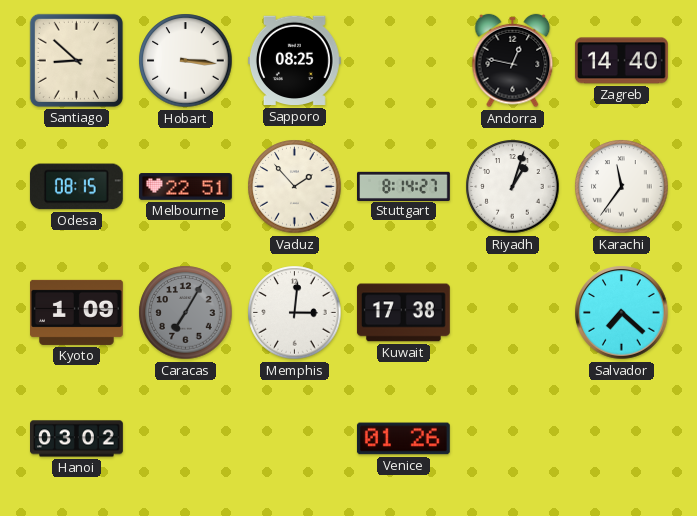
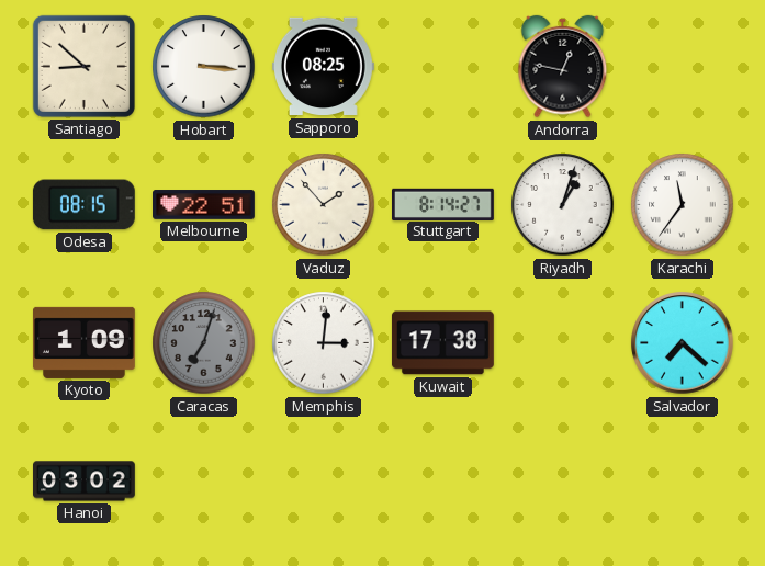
Zagreb: 14:40 -> none (621, 61)
Caracas: 7:05 -> 7:03 (204, 343)
Venice: 01:26 -> none (403, 439)
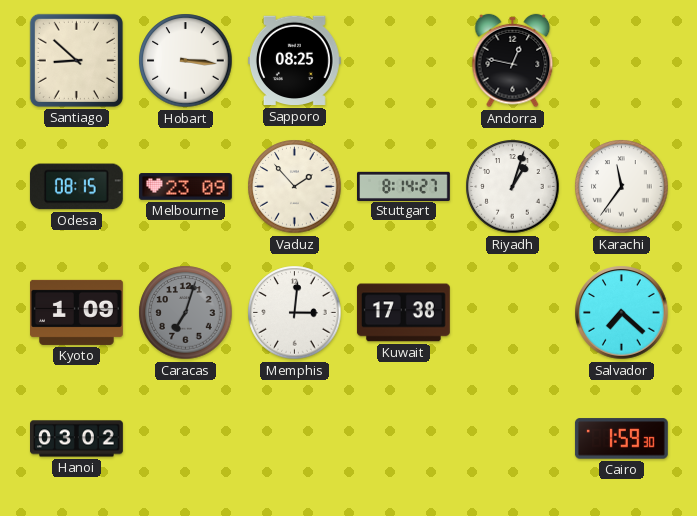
Melbourne: 22:51 -> 23:09 (186, 187)
Cairo: none -> 1:59 (621, 439)
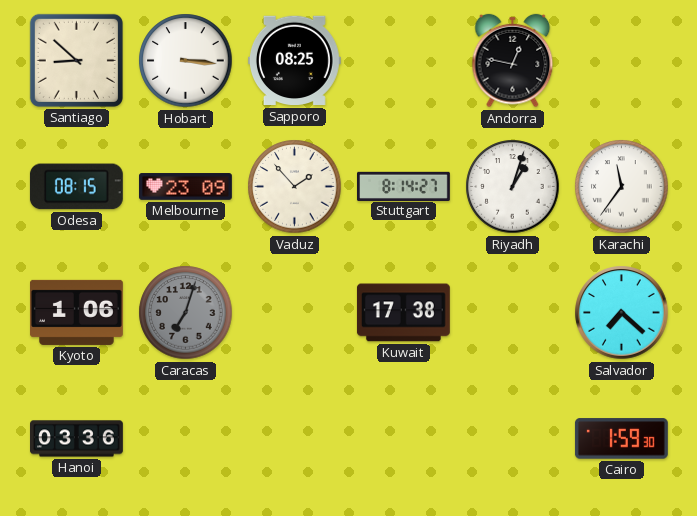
Kyoto: 1:09 -> 1:06 (77, 312)
Memphis: 3:01 -> none (295, 313)
Hanoi: 03:02 -> 03:36 (77, 439)
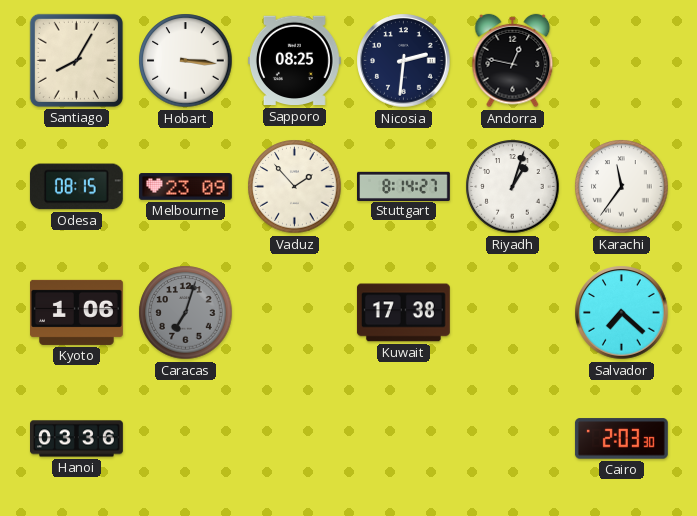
Santiago: 8:52 -> 8:05 (76, 60)
Nicosia: none -> 2:31 (404, 61)
Cairo: 1:59 -> 2:03 (621, 439)
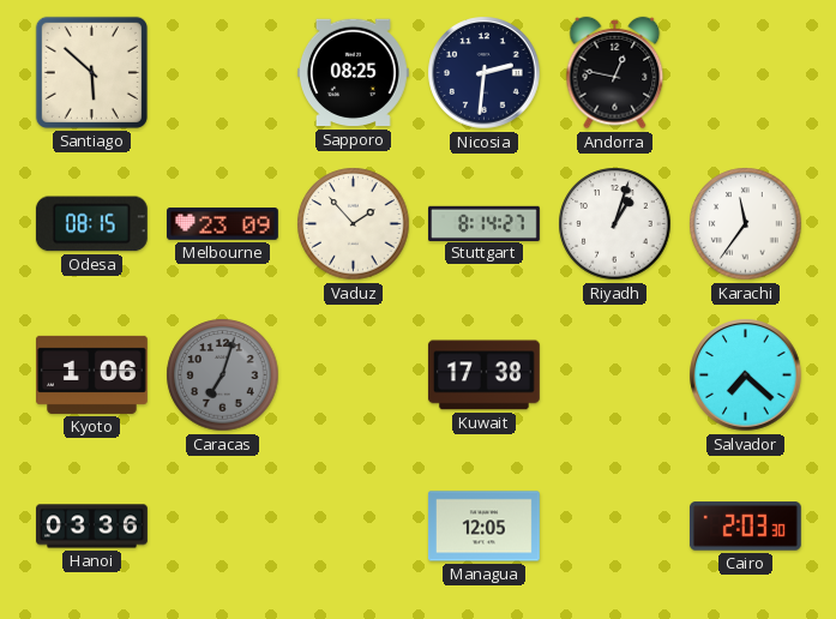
Santiago: 8:05 -> 5:52 (91, 72)
Hobart: 3:16 -> none (186, 61)
Managua: none -> 12:05 (483, 527)
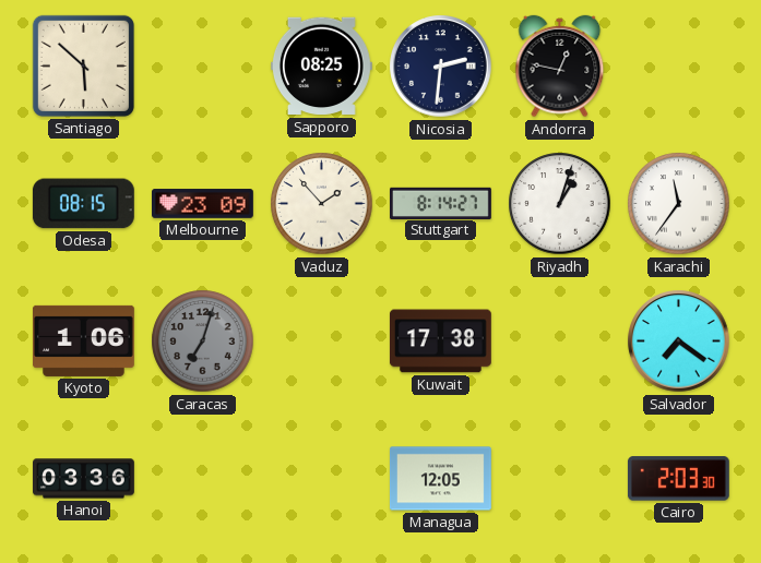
Salvador: 7:22 -> 7:21 (679, 342)
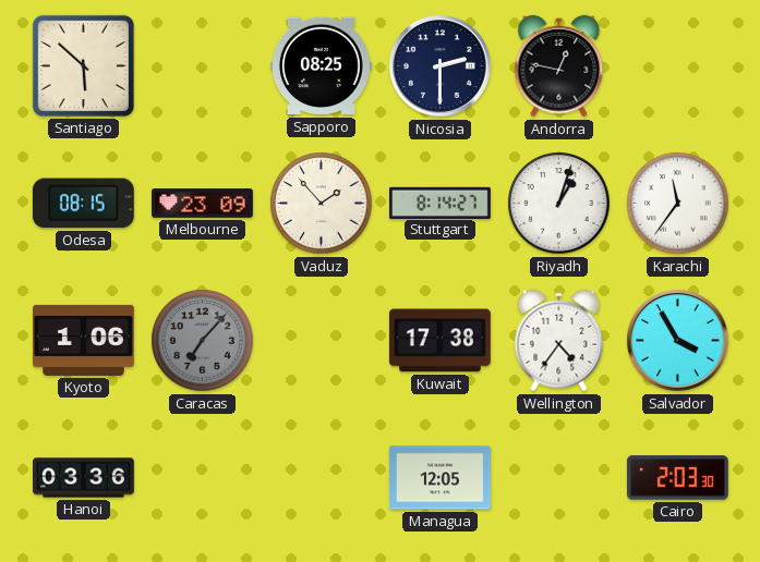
Nicosia: 2:31 -> 2:30 (441, 66)
Caracas: 7:03 -> 7:07 (203, 341)
Wellington: none -> 4:36 (559, 341)
Salvador: 7:21 -> 3:55 (678, 341)
